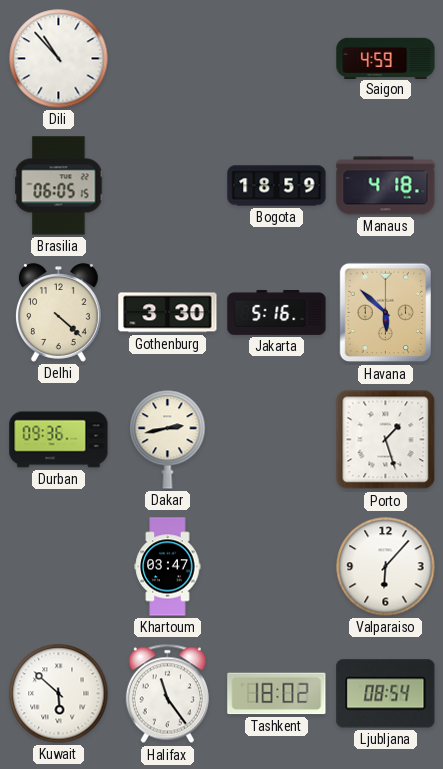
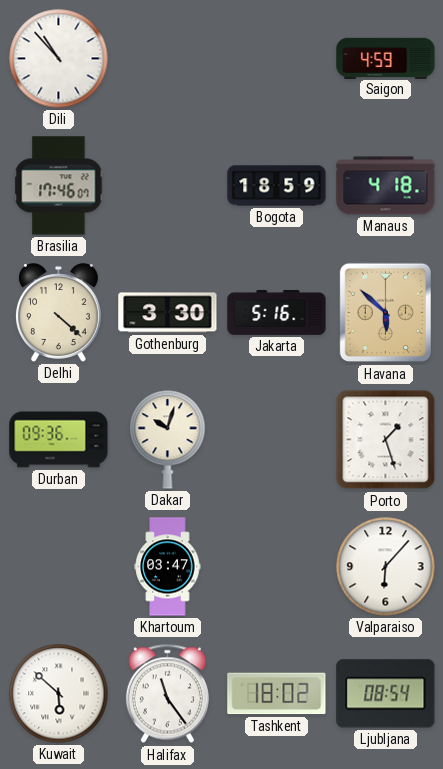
Brasilia: 06:05 -> 17:46 (59, 186)
Dakar: 2:43 -> 10:03 (168, 440)
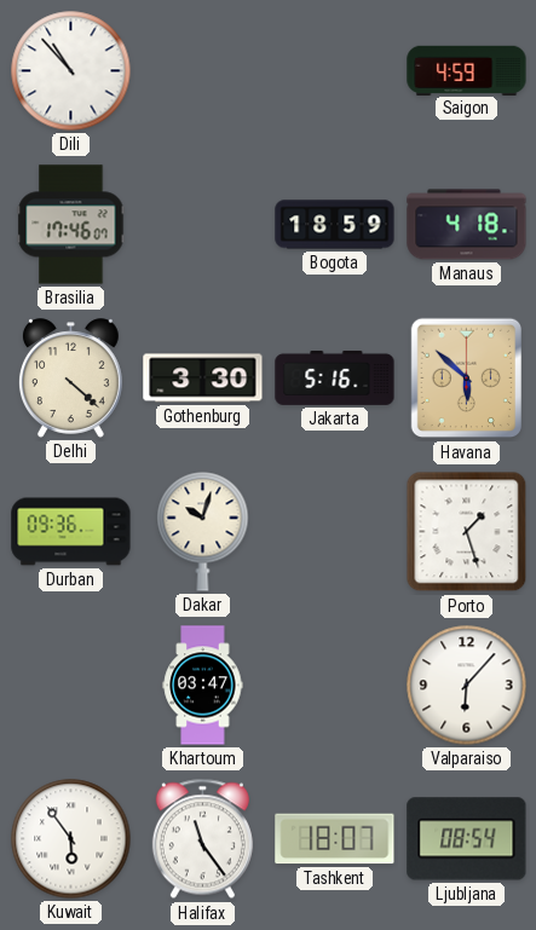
Kuwait: 5:52 -> 5:54 (71, 839)
Tashkent: 18:02 -> 18:07 (335, 839)
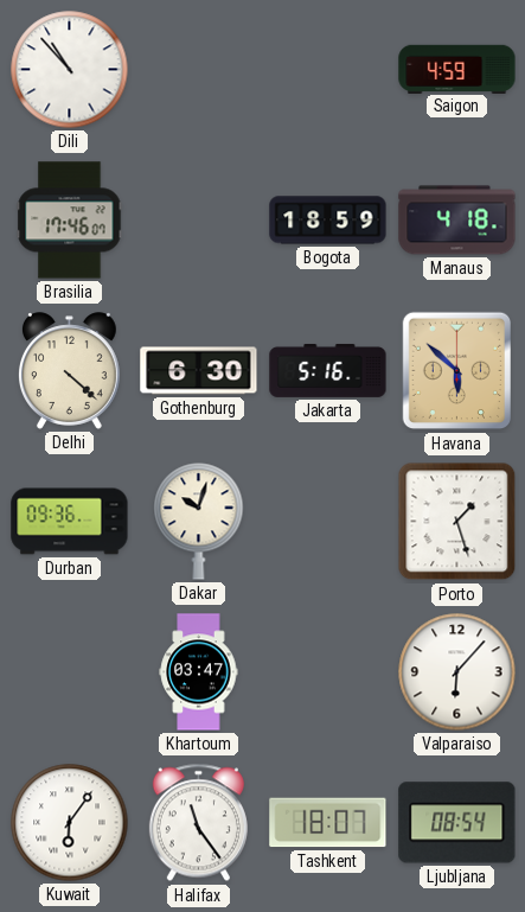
Gothenburg: 3:30 -> 6:30 (199, 371)
Kuwait: 5:54 -> 6:06 (70, 823)
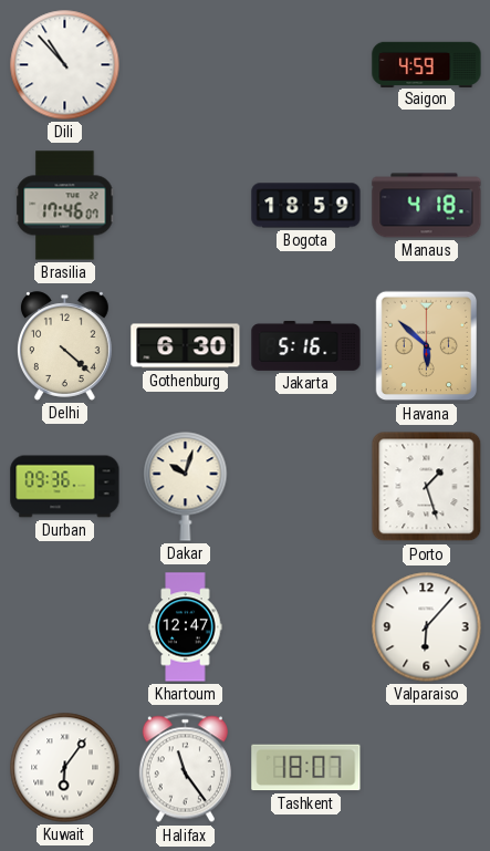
Khartoum: 03:47 -> 12:47 (186, 627)
Ljubljana: 08:54 -> none (457, 823)
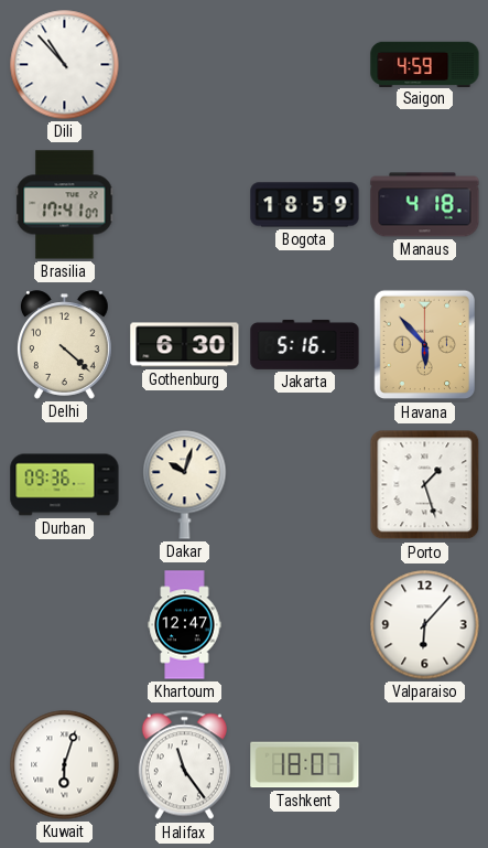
Brasilia: 17:46 -> 17:41 (65, 205)
Havana: 5:52 -> 5:53 (424, 345)
Kuwait: 6:06 -> 6:03 (65, 765)
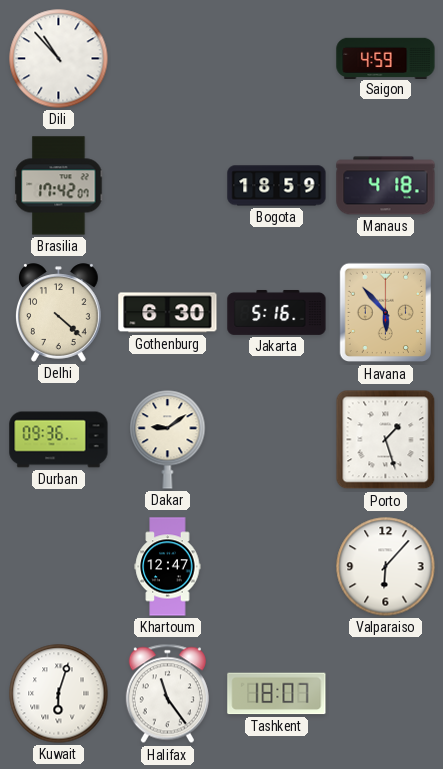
Brasilia: 17:41 -> 17:42 (59, 186)
Dakar: 10:03 -> 9:09 (168, 440)
